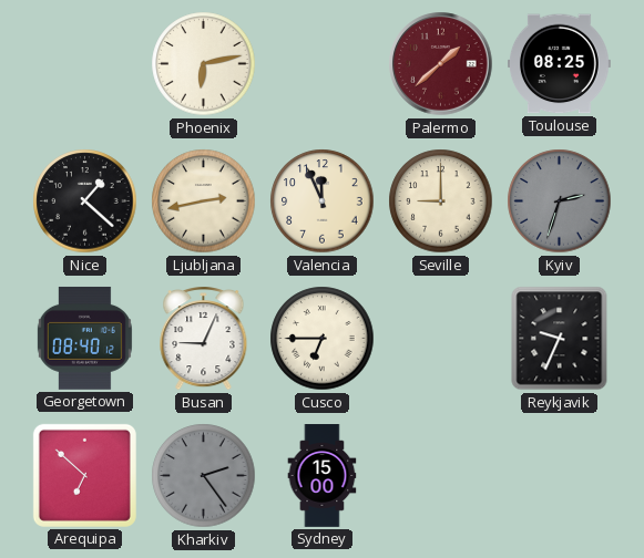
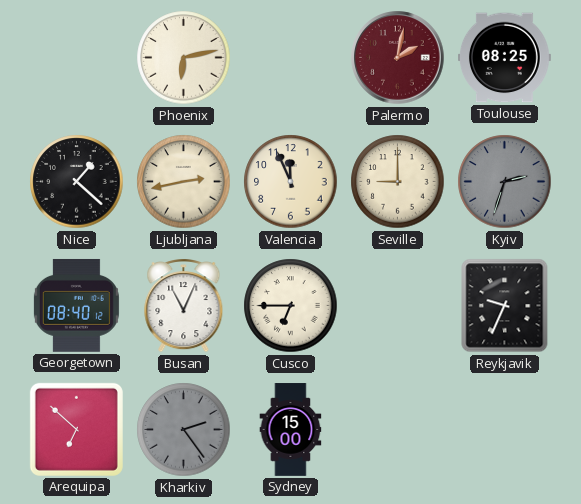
Palermo: 1:38 -> 2:02 (398, 58)
Busan: 9:04 -> 11:04 (184, 306)
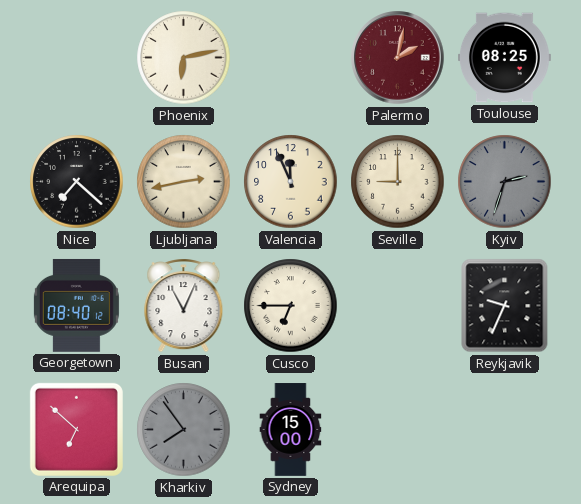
Nice: 1:22 -> 7:22 (77, 182)
Kharkiv: 2:24 -> 7:54 (184, 430)
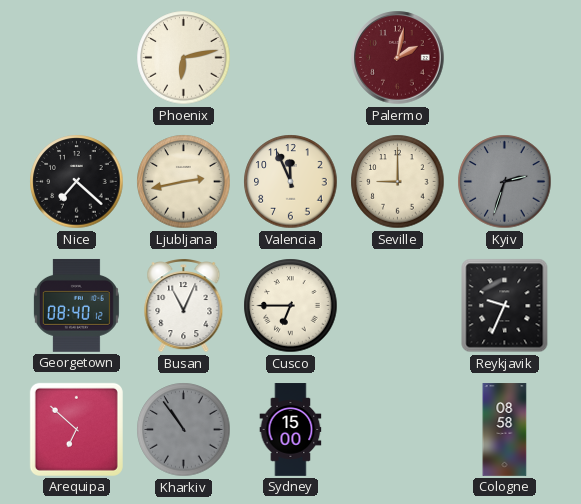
Toulouse: 08:25 -> none (505, 58)
Kharkiv: 7:54 -> 10:54 (184, 430)
Cologne: none -> 08:58 (505, 430)
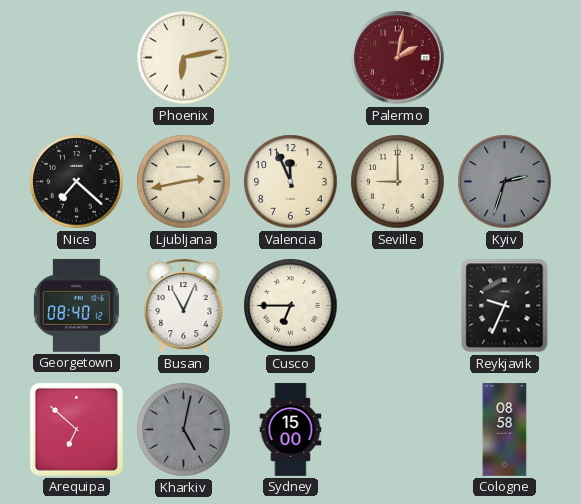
Kharkiv: 10:54 -> 5:02 (184, 430)
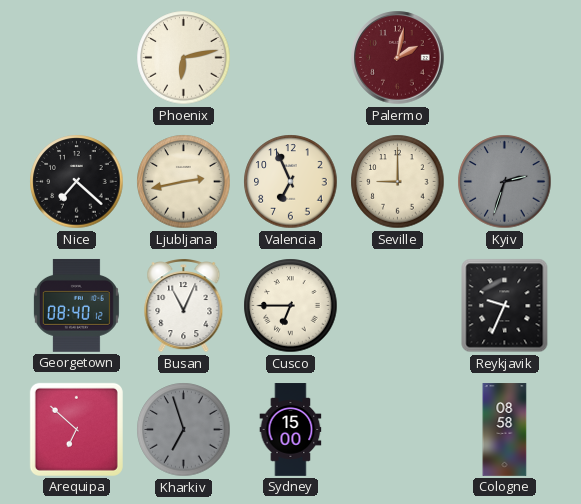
Valencia: 11:56 -> 6:56 (291, 182)
Kharkiv: 5:02 -> 6:57 (184, 430)
